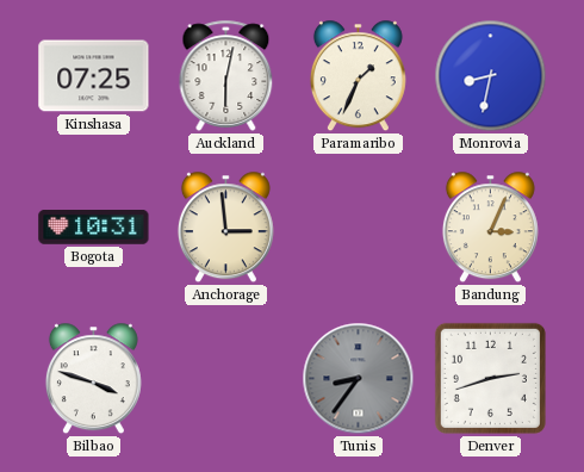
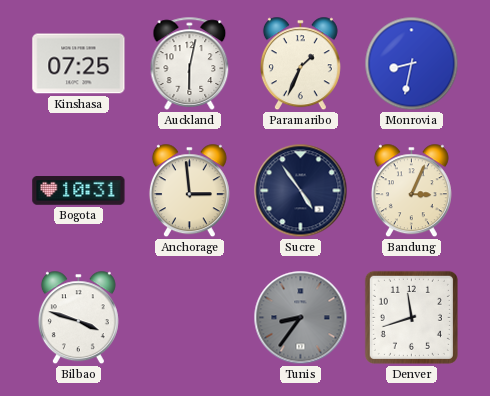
Sucre: none -> 4:54 (301, 191)
Denver: 2:42 -> 11:42 (411, 317)
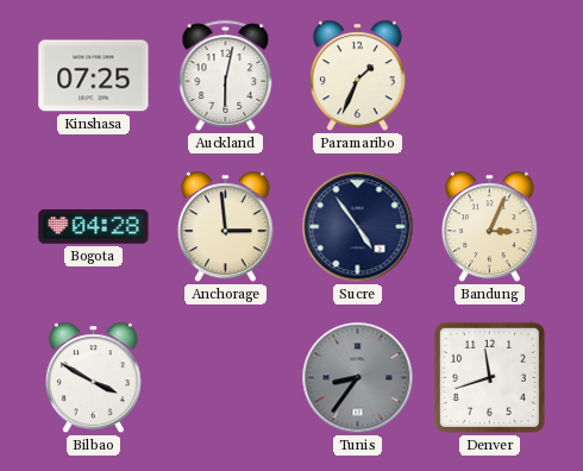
Monrovia: 8:32 -> none (412, 64)
Bogota: 10:31 -> 04:28 (94, 227)
Bilbao: 3:48 -> 3:50 (93, 378)
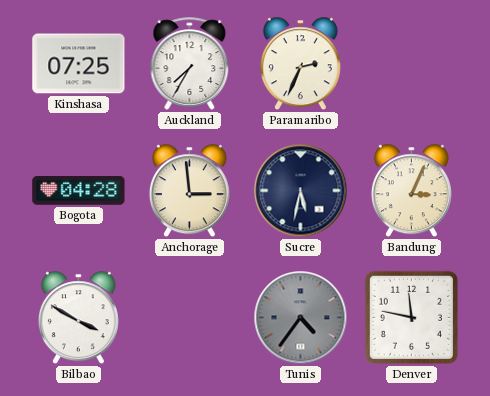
Auckland: 6:02 -> 7:35 (190, 63)
Paramaribo: 1:34 -> 2:34 (300, 64)
Sucre: 4:54 -> 5:32 (301, 191)
Tunis: 8:36 -> 4:36 (301, 318)
Denver: 11:42 -> 11:47 (411, 317)
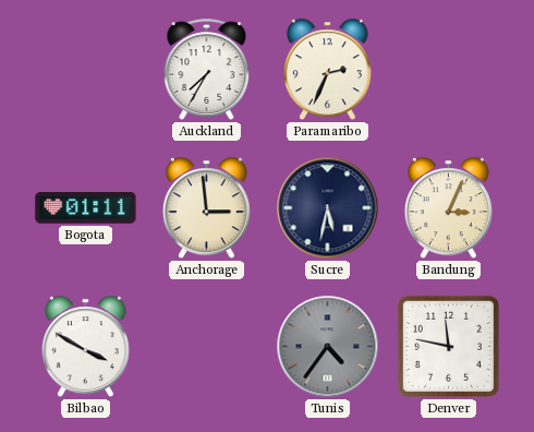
Kinshasa: 07:25 -> none (79, 64)
Bogota: 04:28 -> 01:11 (86, 208)
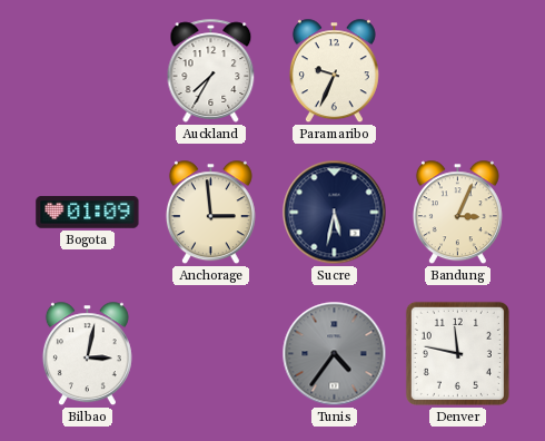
Paramaribo: 2:34 -> 9:34 (334, 71)
Bogota: 01:11 -> 01:09 (88, 213)
Bilbao: 3:50 -> 3:02 (87, 354)
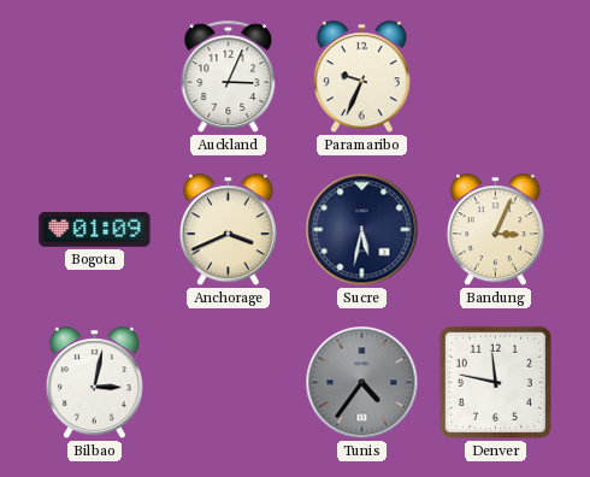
Auckland: 7:35 -> 3:04 (229, 76)
Anchorage: 2:59 -> 3:41 (228, 230)
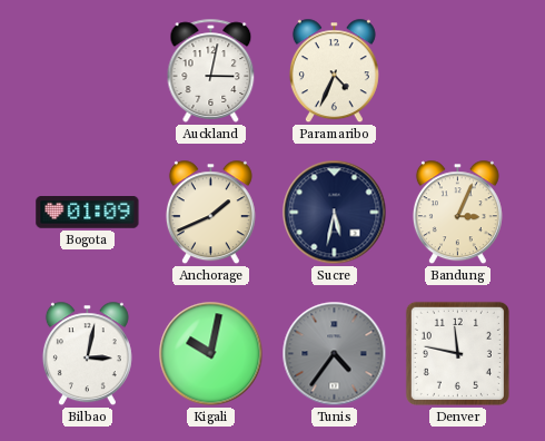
Auckland: 3:04 -> 3:02 (211, 70)
Paramaribo: 9:34 -> 4:34 (334, 71)
Anchorage: 3:41 -> 1:41 (210, 213)
Kigali: none -> 10:02 (211, 354)
